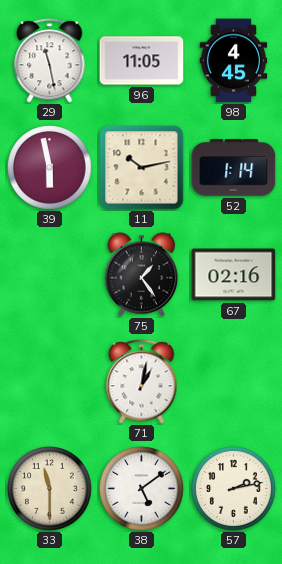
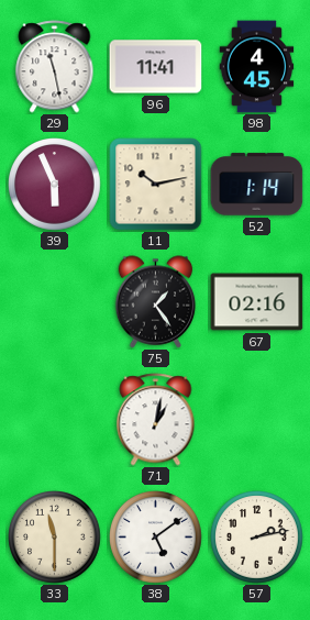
96: 11:05 -> 11:41 (156, 67)
39: 5:58 -> 5:56 (55, 185)
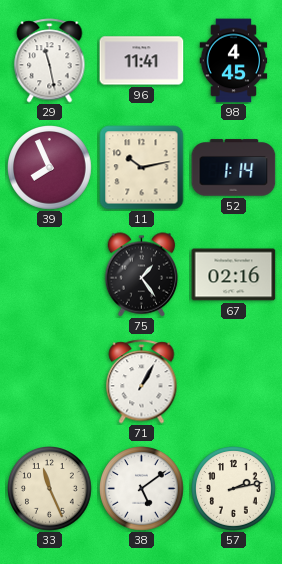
39: 5:56 -> 7:56 (50, 168)
71: 1:02 -> 1:05 (142, 382)
33: 11:30 -> 11:26 (50, 489)
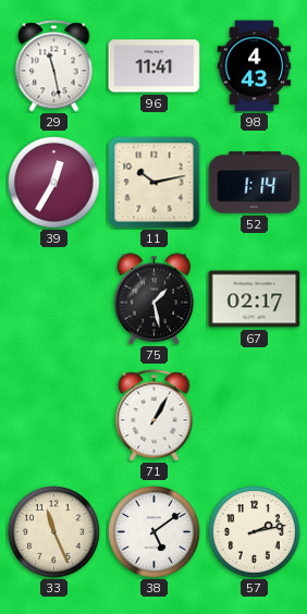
98: 4:45 -> 4:43 (255, 66)
39: 7:56 -> 12:35 (54, 183)
75: 1:24 -> 1:28 (155, 299)
67: 02:16 -> 02:17 (255, 299)
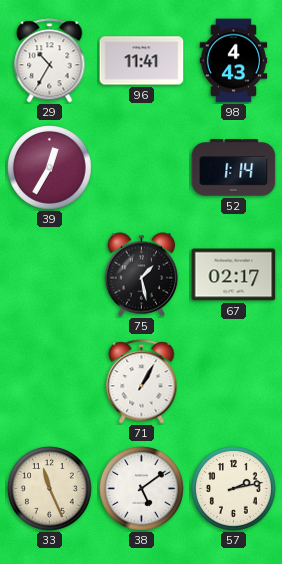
29: 11:28 -> 10:35 (50, 61)
11: 10:13 -> none (155, 183)
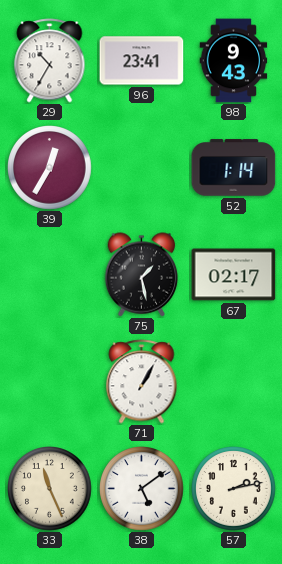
96: 11:41 -> 23:41 (142, 61)
98: 4:43 -> 9:43 (234, 61)
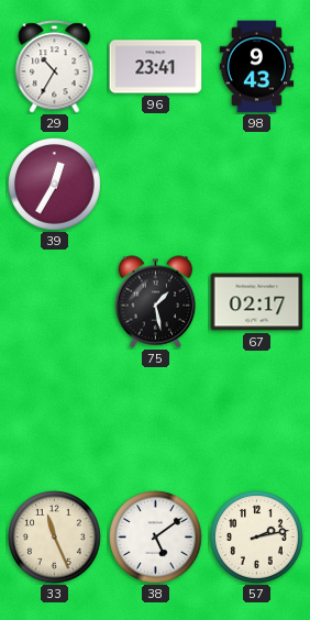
52: 1:14 -> none (234, 168)
71: 1:05 -> none (142, 382)
